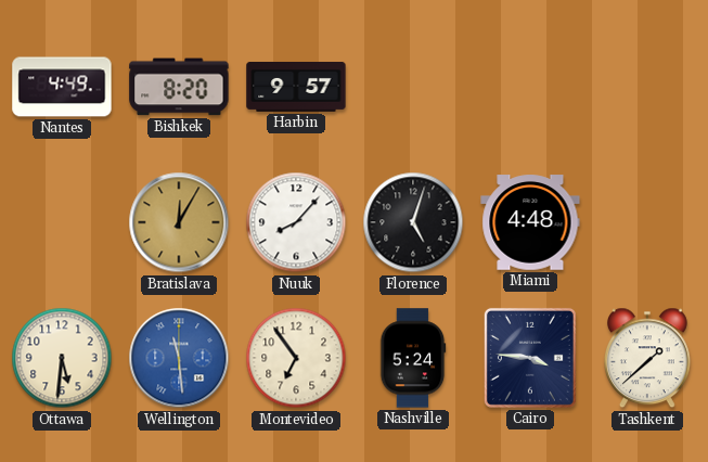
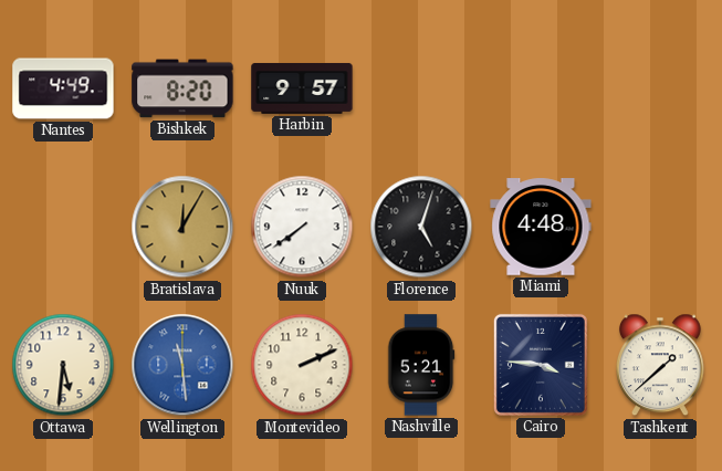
Nuuk: 8:07 -> 7:39 (302, 227)
Montevideo: 6:54 -> 2:11 (302, 365)
Nashville: 5:24 -> 5:21 (421, 365)
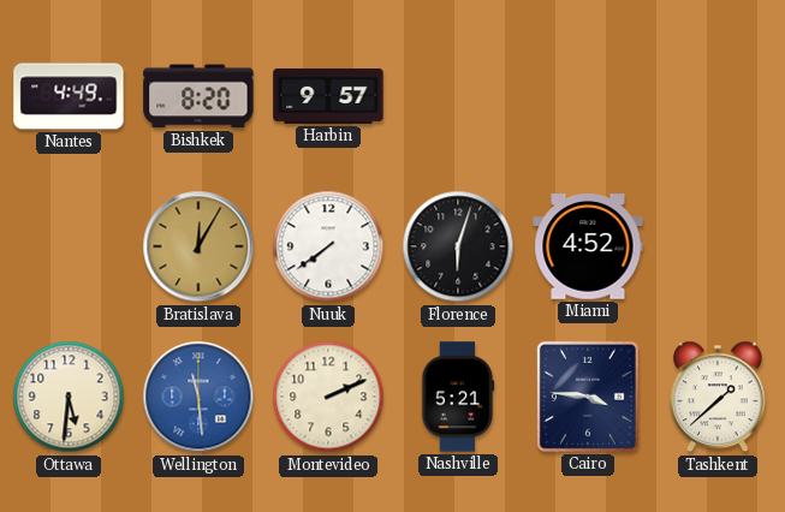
Florence: 5:03 -> 6:03 (458, 246)
Miami: 4:48 -> 4:52 (588, 246)
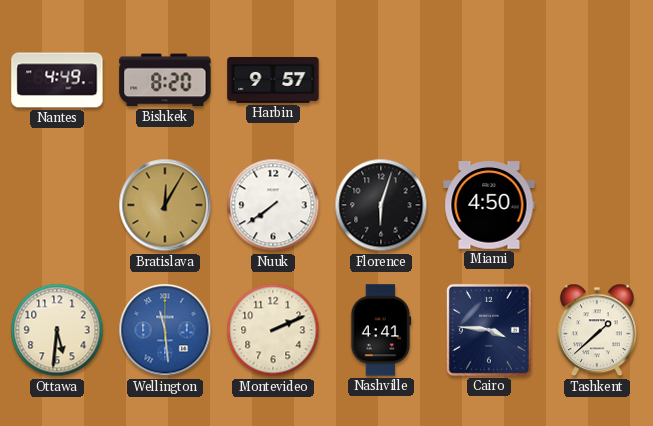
Miami: 4:52 -> 4:50 (489, 205)
Nashville: 5:21 -> 4:41 (381, 330)
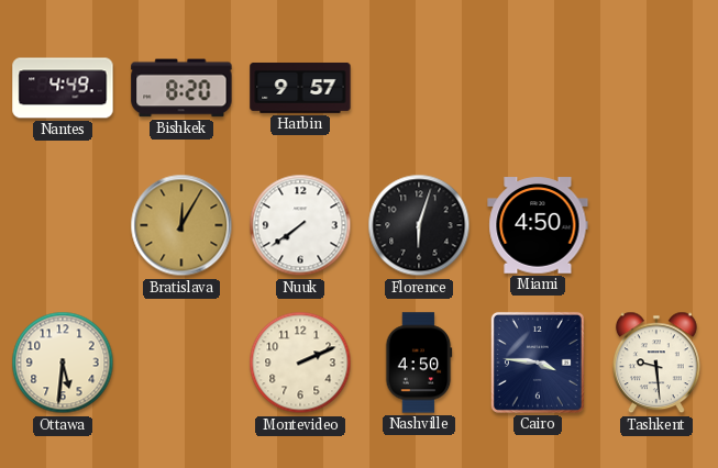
Wellington: 11:29 -> none (165, 330)
Nashville: 4:41 -> 4:50 (419, 363)
Tashkent: 1:38 -> 9:29 (656, 363)
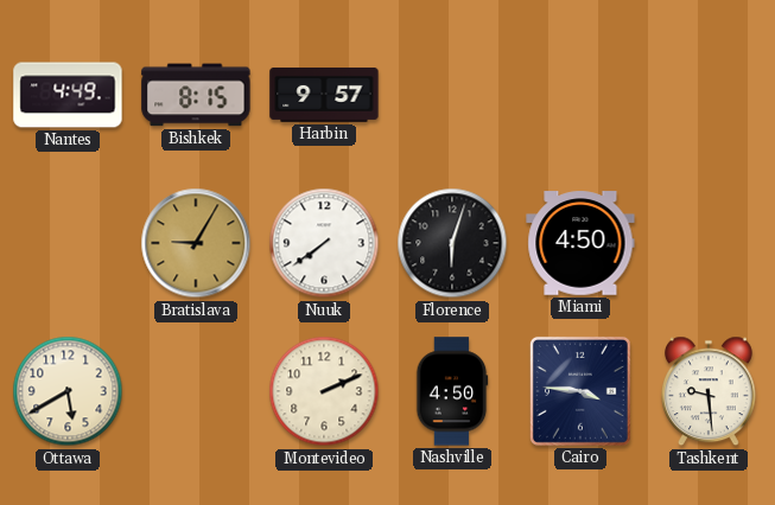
Bishkek: 8:20 -> 8:15 (196, 95)
Bratislava: 12:05 -> 9:05 (196, 243)
Ottawa: 5:31 -> 5:40 (68, 391)
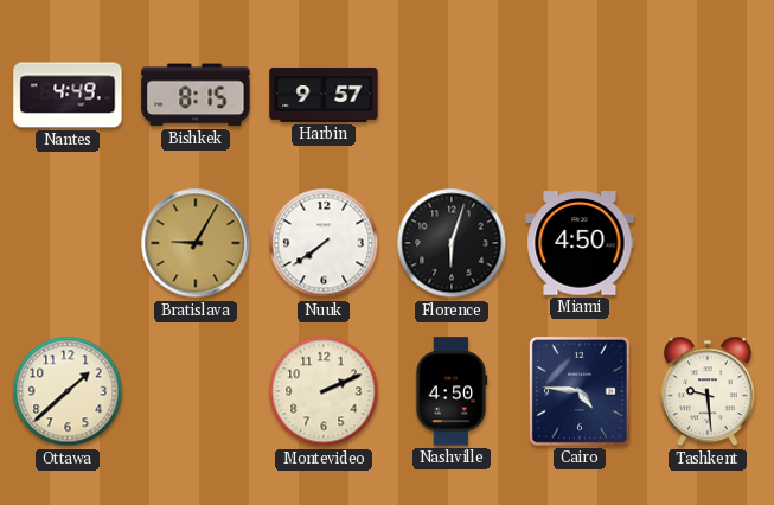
Ottawa: 5:40 -> 1:38 (68, 391)
Cairo: 3:46 -> 4:46 (580, 391)
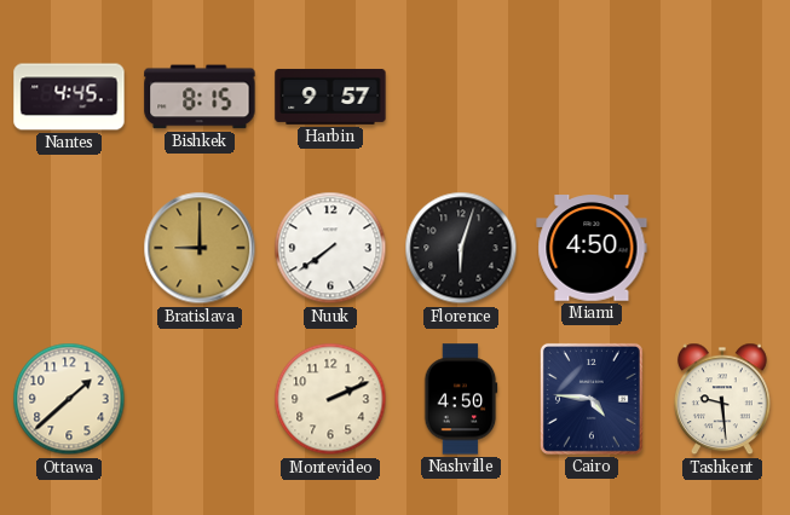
Nantes: 4:49 -> 4:45 (69, 97)
Bratislava: 9:05 -> 9:00 (200, 248)
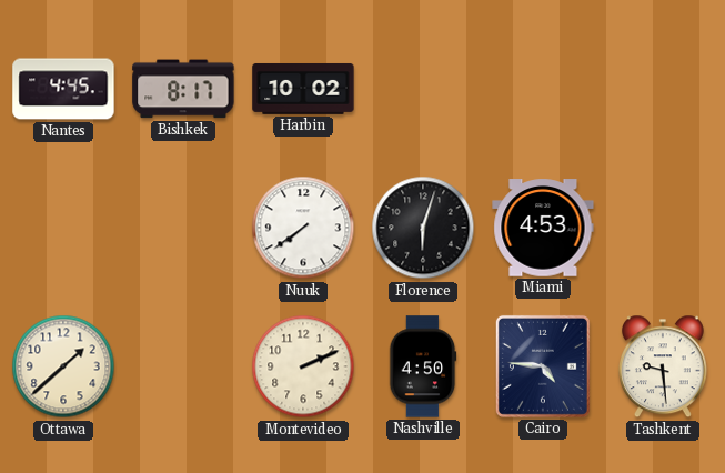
Bishkek: 8:15 -> 8:17 (183, 89)
Harbin: 9:57 -> 10:02 (303, 89)
Bratislava: 9:00 -> none (200, 248)
Miami: 4:50 -> 4:53 (543, 228)
